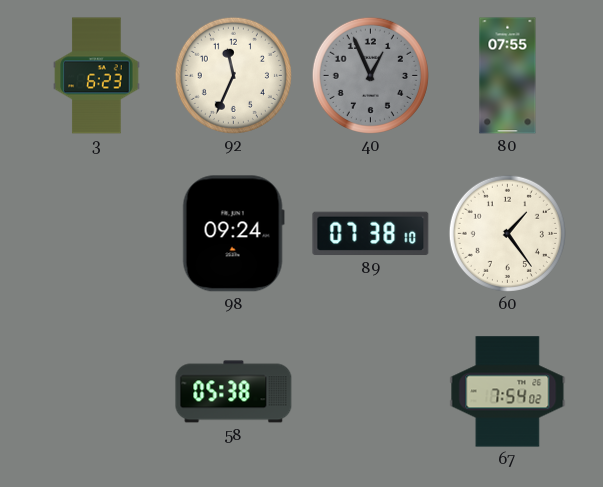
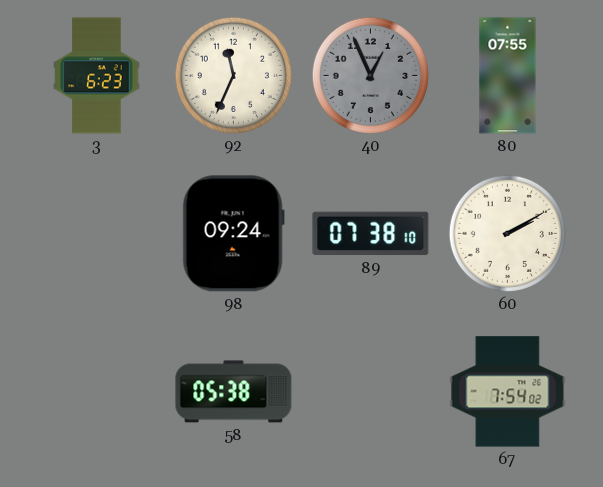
60: 1:24 -> 2:10 (507, 233)
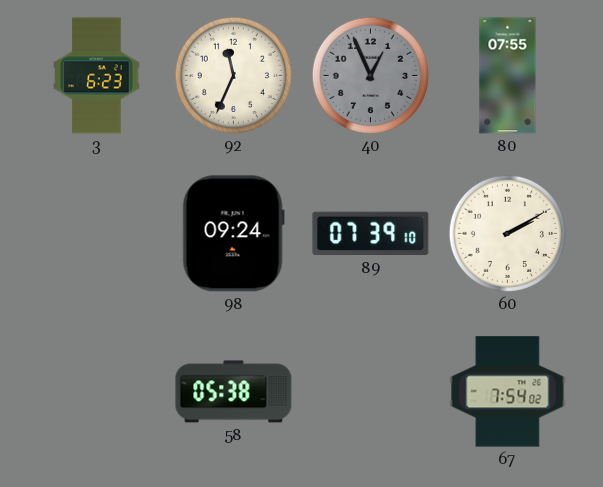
89: 07:38 -> 07:39 (371, 234)
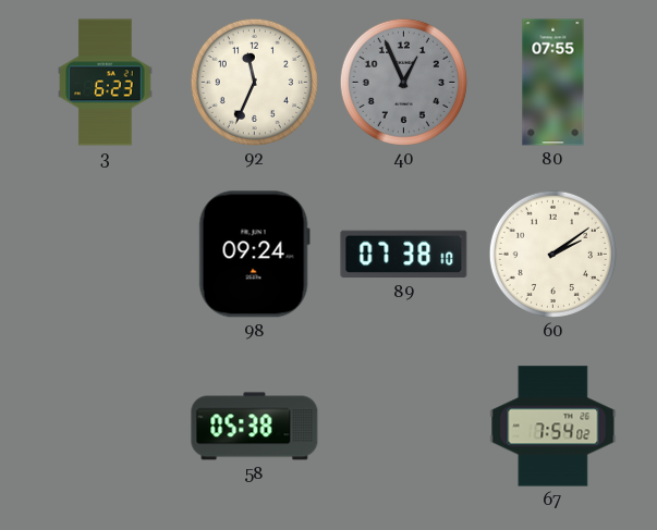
89: 07:39 -> 07:38 (404, 255)
60: 2:10 -> 2:09 (552, 254)
